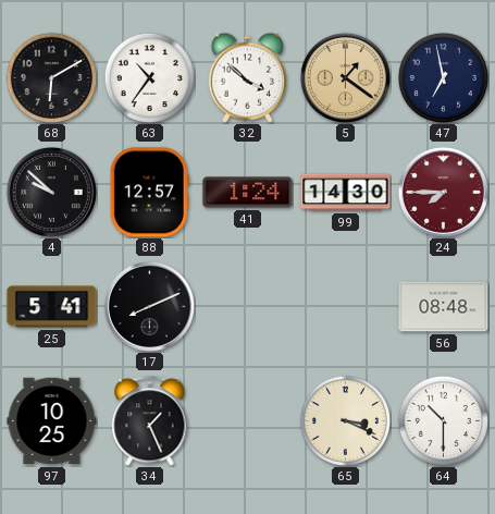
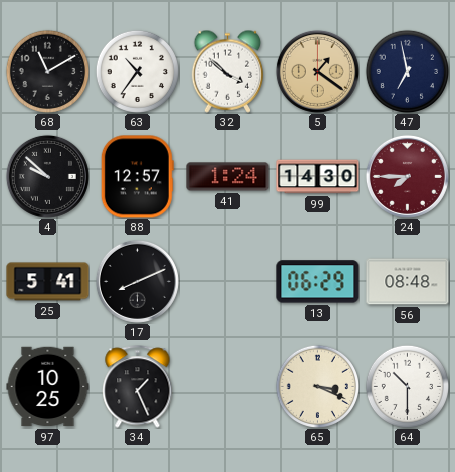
68: 6:10 -> 11:10 (47, 71)
13: none -> 06:29 (318, 282)
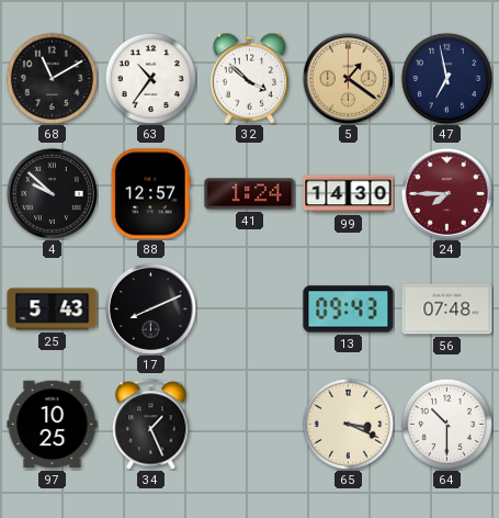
25: 5:41 -> 5:43 (53, 309)
13: 06:29 -> 09:43 (349, 309)
56: 08:48 -> 07:48 (447, 309)
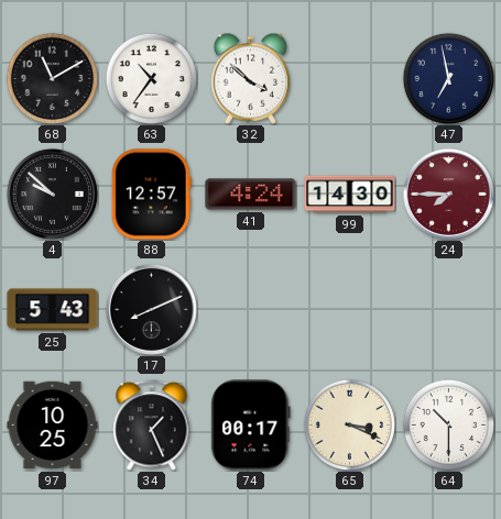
5: 1:21 -> none (348, 78)
41: 1:24 -> 4:24 (251, 195)
13: 09:43 -> none (349, 309)
56: 07:48 -> none (447, 309)
74: none -> 00:17 (251, 426)
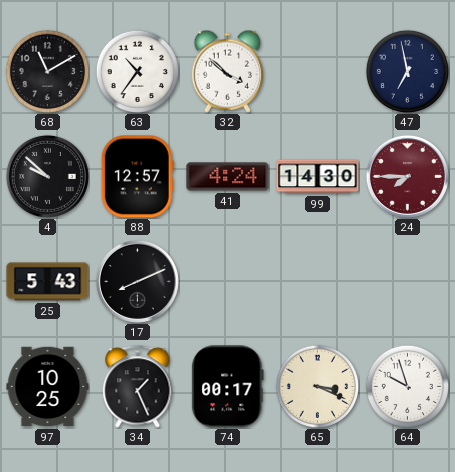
64: 10:30 -> 9:57 (407, 386)
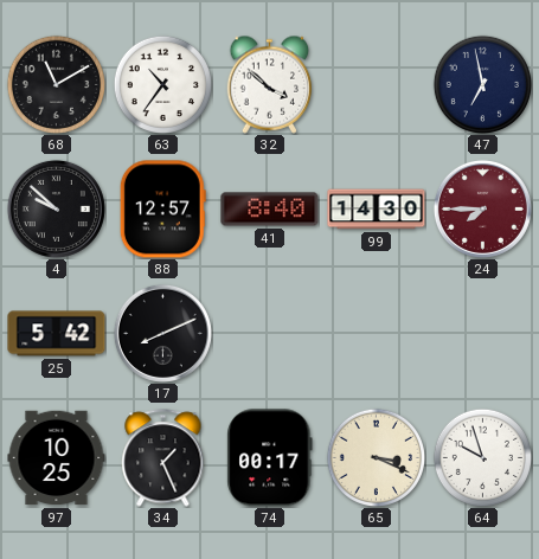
41: 4:24 -> 8:40 (270, 210)
25: 5:43 -> 5:42 (57, 334)
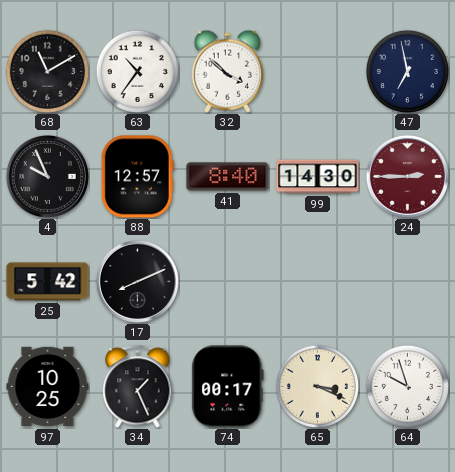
4: 9:52 -> 9:56 (47, 176)
24: 7:45 -> 2:45 (407, 176)
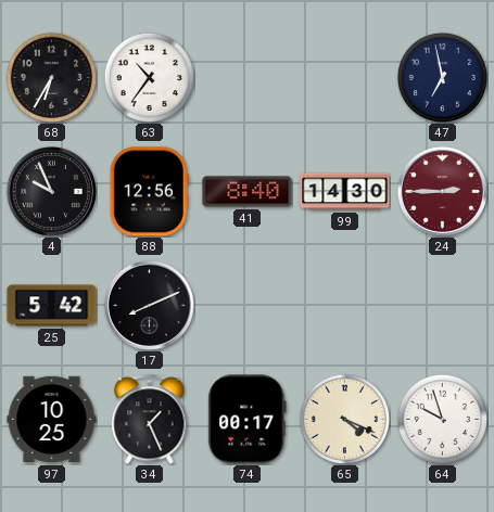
68: 11:10 -> 6:35 (51, 77)
32: 3:52 -> none (228, 71)
88: 12:57 -> 12:56 (149, 192)
65: 3:19 -> 4:19 (344, 419)
